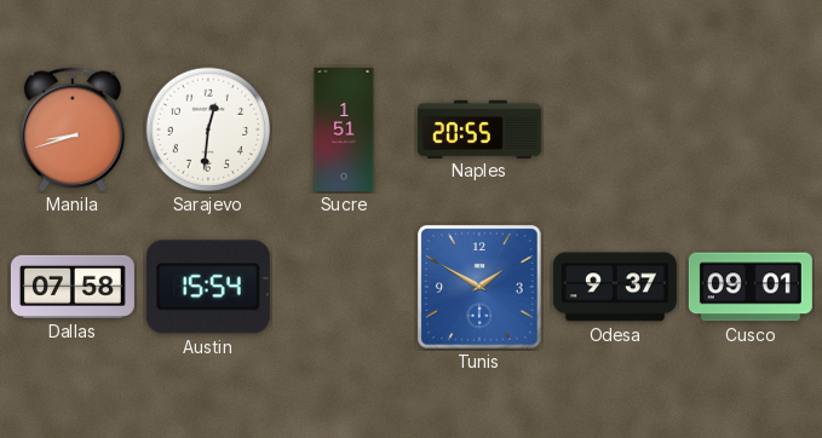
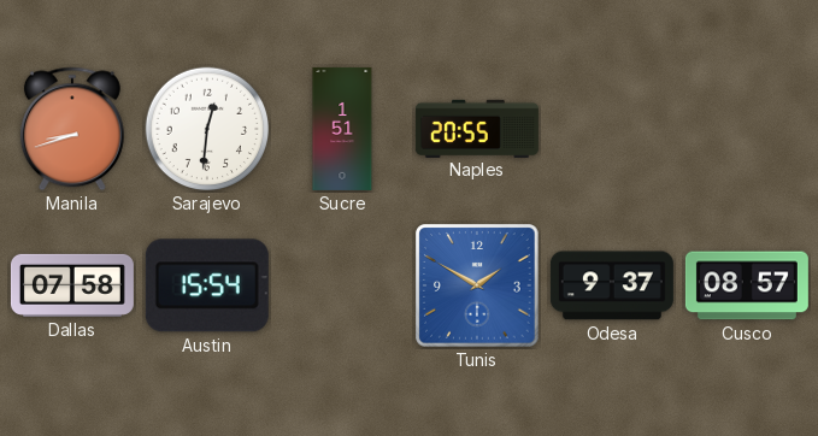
Cusco: 09:01 -> 08:57 (747, 285)
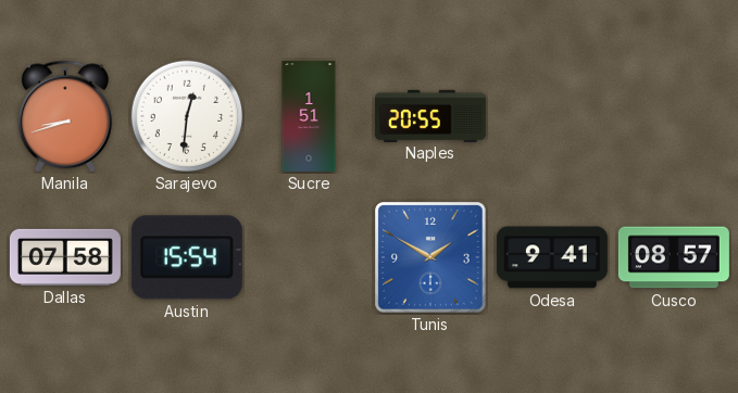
Odesa: 9:37 -> 9:41 (552, 257)
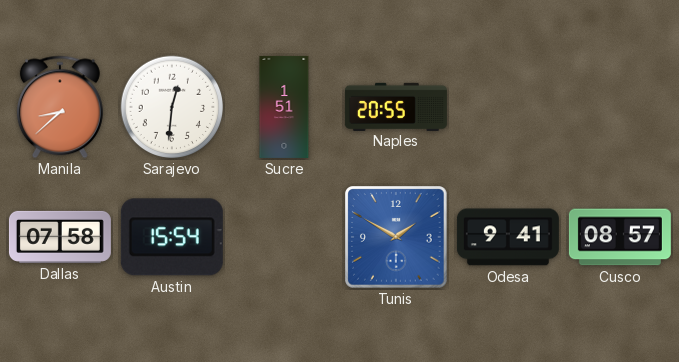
Manila: 8:42 -> 8:38 (60, 107)
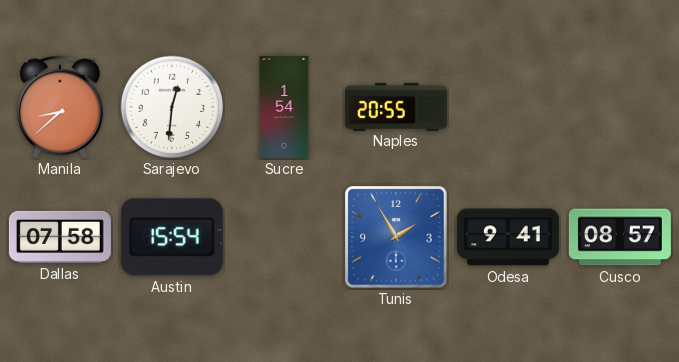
Sucre: 1:51 -> 1:54 (284, 107)
Tunis: 1:50 -> 1:55 (396, 237)
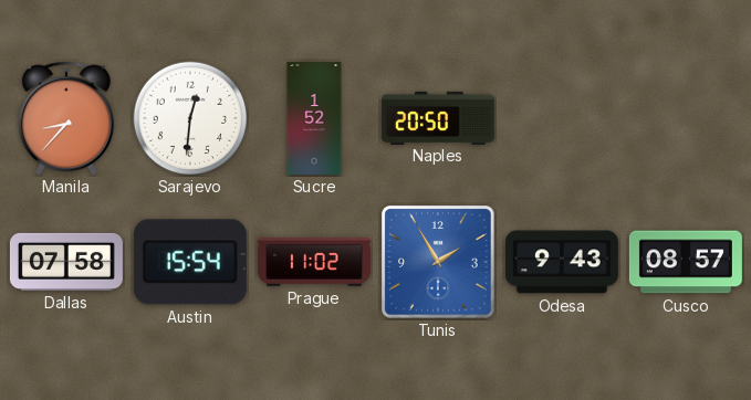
Manila: 8:38 -> 8:37 (66, 118)
Sucre: 1:54 -> 1:52 (314, 118)
Naples: 20:55 -> 20:50 (438, 117)
Prague: none -> 11:02 (314, 263)
Odesa: 9:41 -> 9:43 (562, 262)
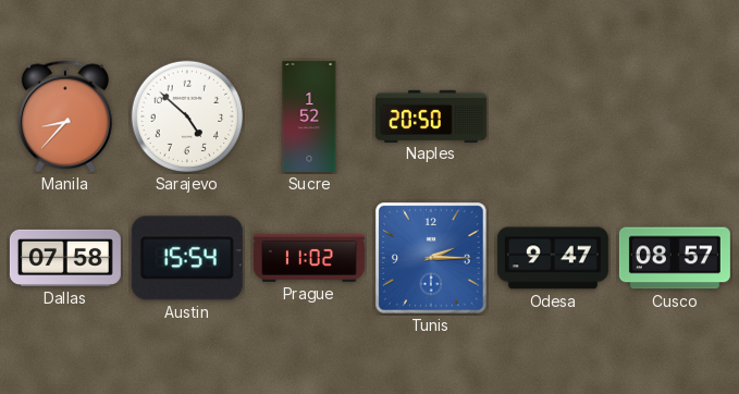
Sarajevo: 12:31 -> 4:52 (187, 116)
Tunis: 1:55 -> 2:15 (431, 258)
Odesa: 9:43 -> 9:47 (553, 258)
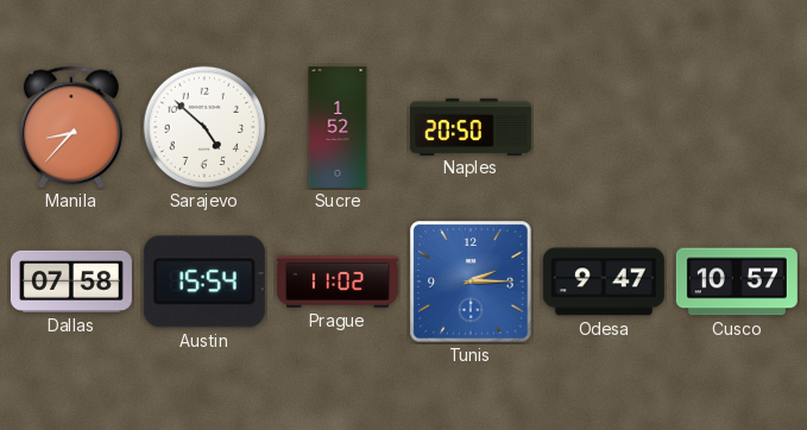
Cusco: 08:57 -> 10:57 (737, 282)
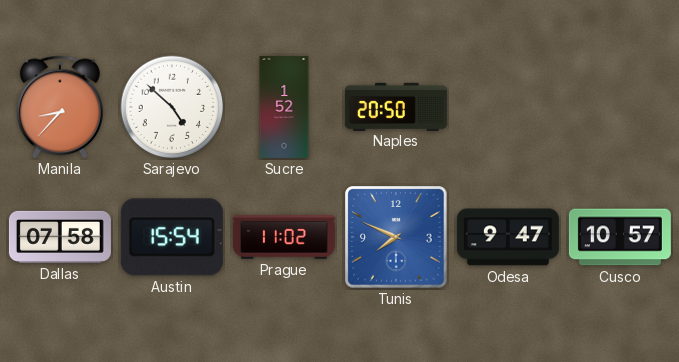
Tunis: 2:15 -> 7:49 (396, 237)
